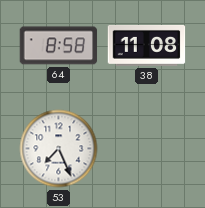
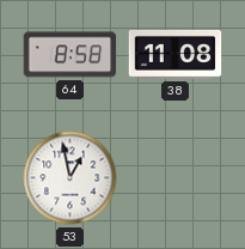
53: 7:26 -> 12:58 (71, 178)
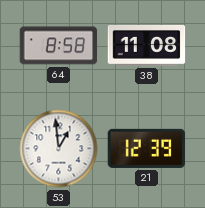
53: 12:58 -> 12:59 (59, 149)
21: none -> 12:39 (147, 148)
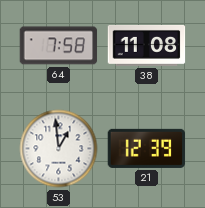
64: 8:58 -> 7:58 (59, 46)
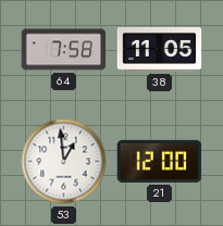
38: 11:08 -> 11:05 (160, 50)
21: 12:39 -> 12:00 (160, 161)
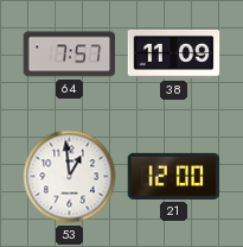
64: 7:58 -> 7:57 (70, 55)
38: 11:05 -> 11:09 (174, 55)
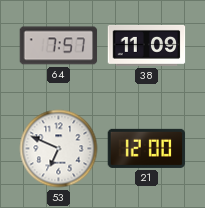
53: 12:59 -> 6:49 (59, 149)
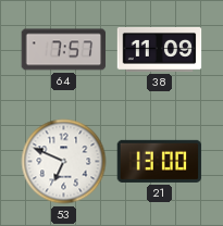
21: 12:00 -> 13:00 (160, 161)
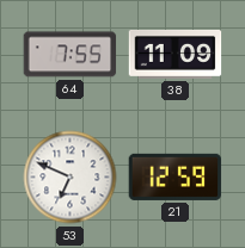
64: 7:57 -> 7:55 (71, 55)
21: 13:00 -> 12:59 (176, 176)
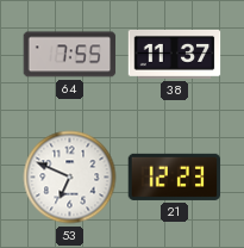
38: 11:09 -> 11:37 (175, 55)
21: 12:59 -> 12:23 (175, 176)
